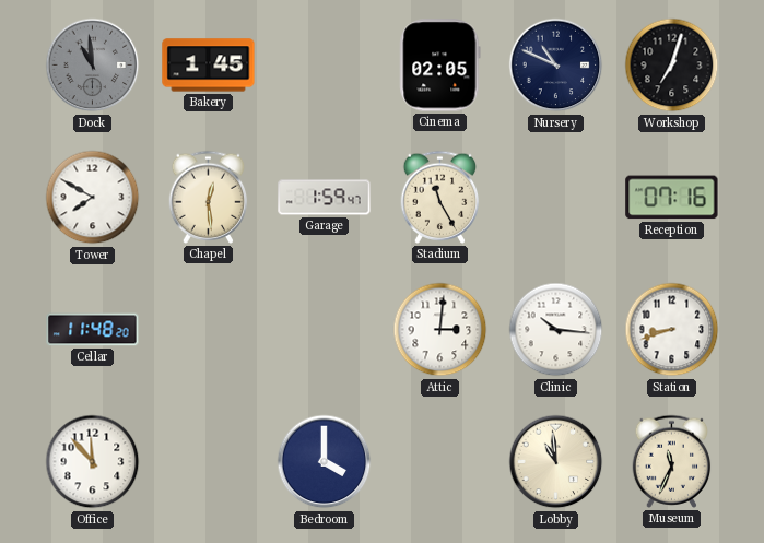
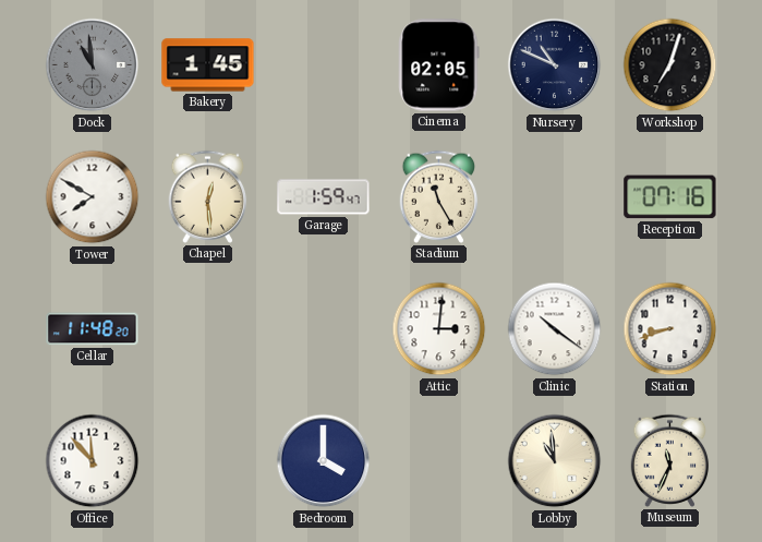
Clinic: 10:16 -> 10:21 (555, 329)
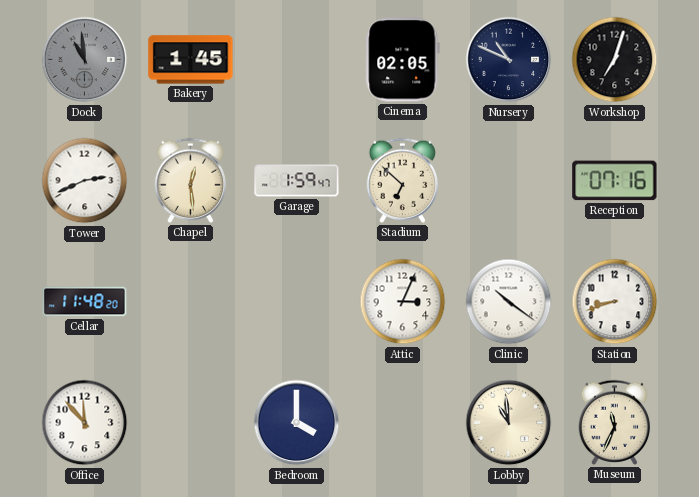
Tower: 7:50 -> 2:41 (85, 181)
Stadium: 11:25 -> 6:52 (403, 180)
Attic: 3:01 -> 3:04 (403, 302)
